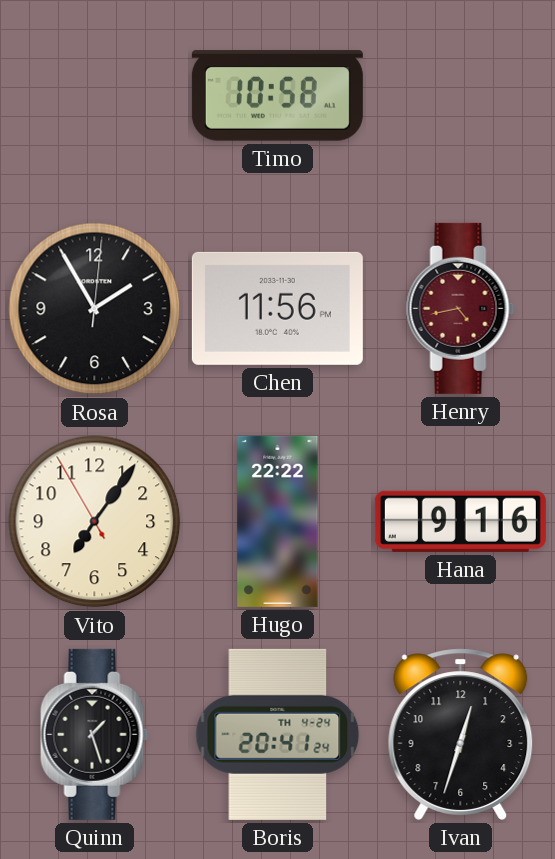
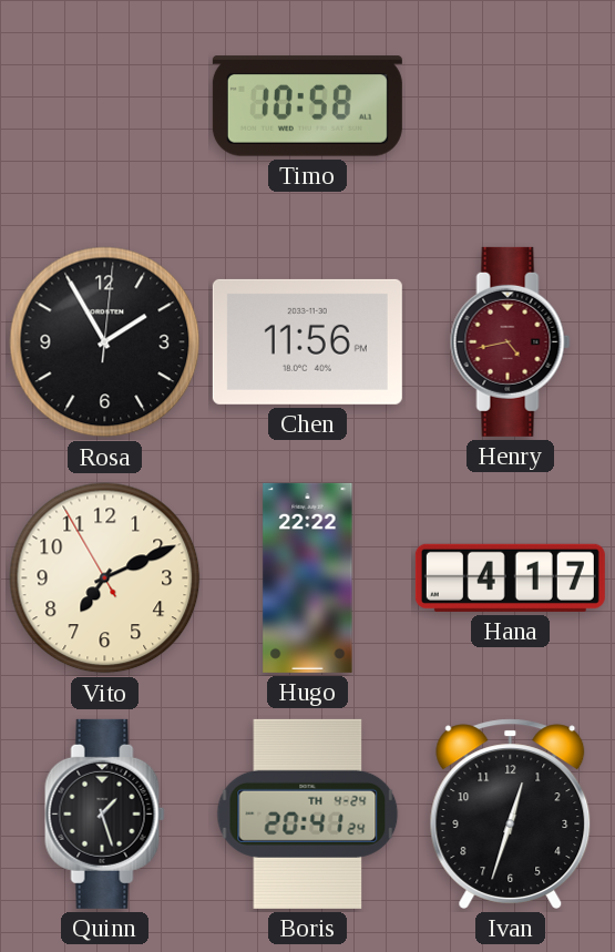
Vito: 7:05 -> 7:10 (105, 579)
Hana: 9:16 -> 4:17 (510, 577)
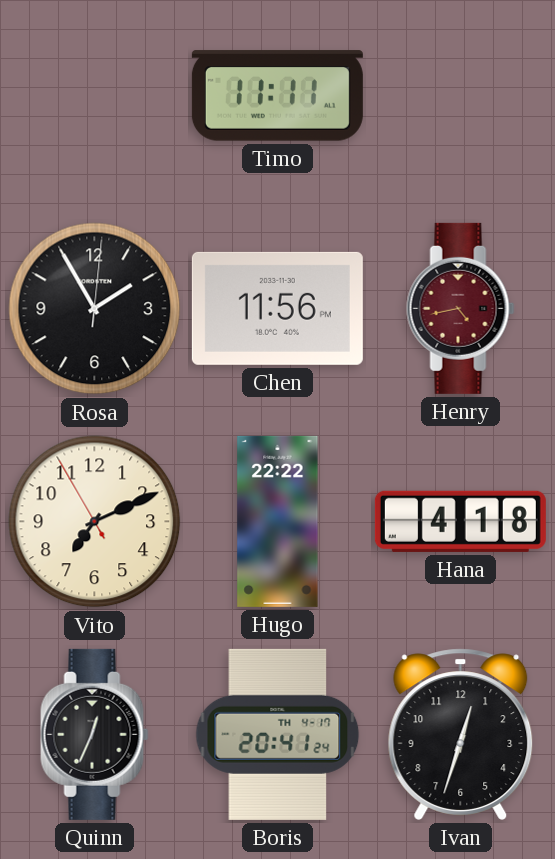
Timo: 10:58 -> 11:11 (277, 96)
Hana: 4:17 -> 4:18 (460, 521)
Quinn: 1:27 -> 12:34 (95, 734)
Boris date: TH 4-24 -> TH 4-17 (278, 734)
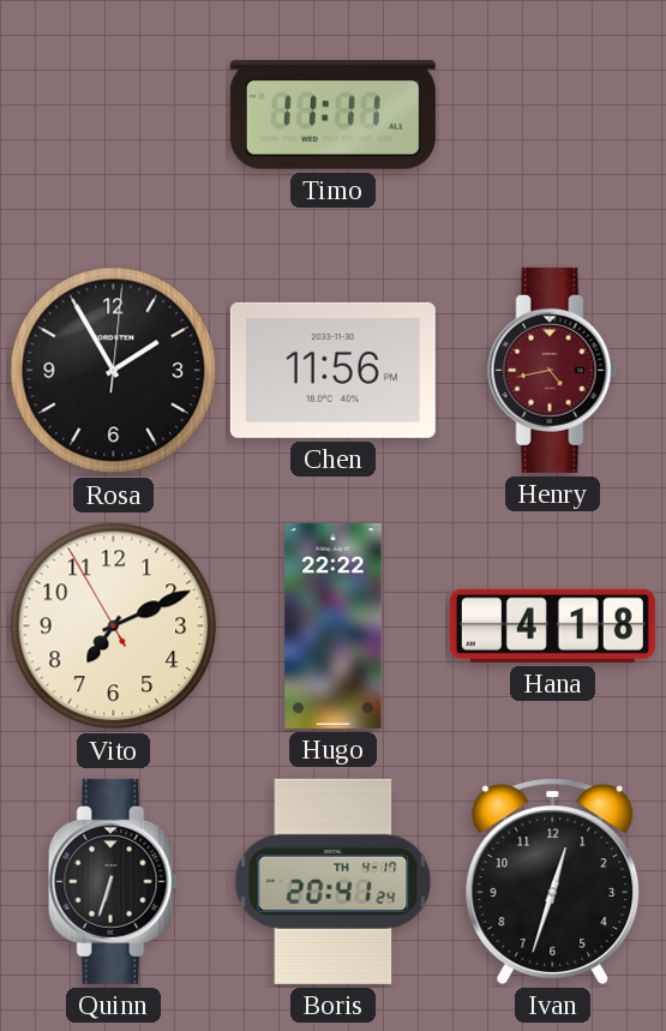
Quinn: 12:34 -> 6:33 (114, 881)
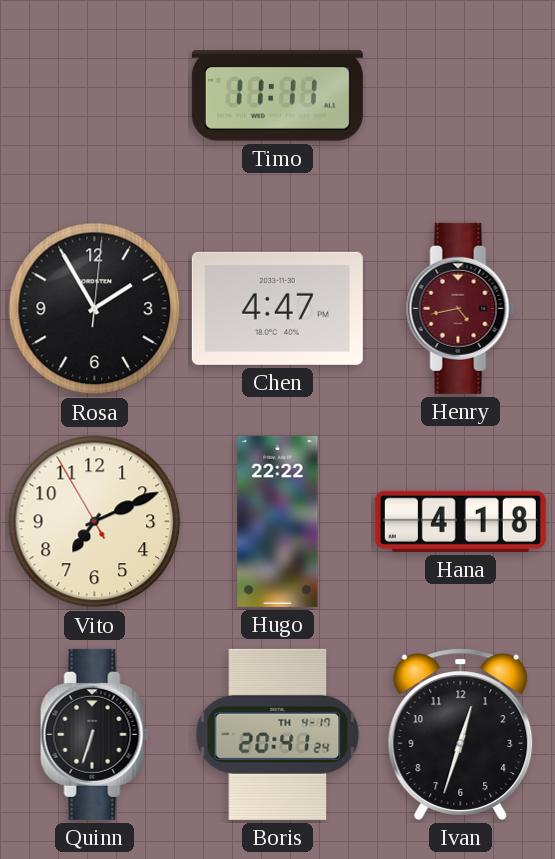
Chen: 11:56 -> 4:47 (277, 308)
